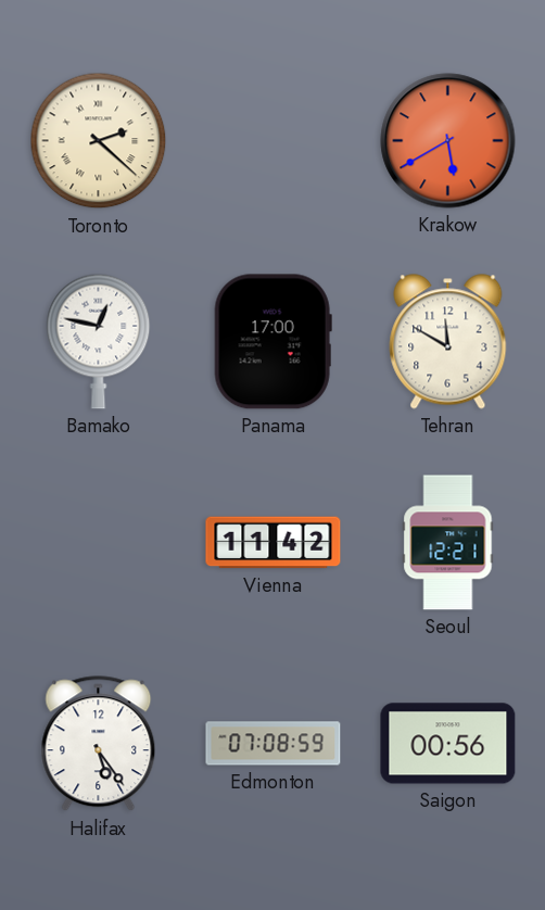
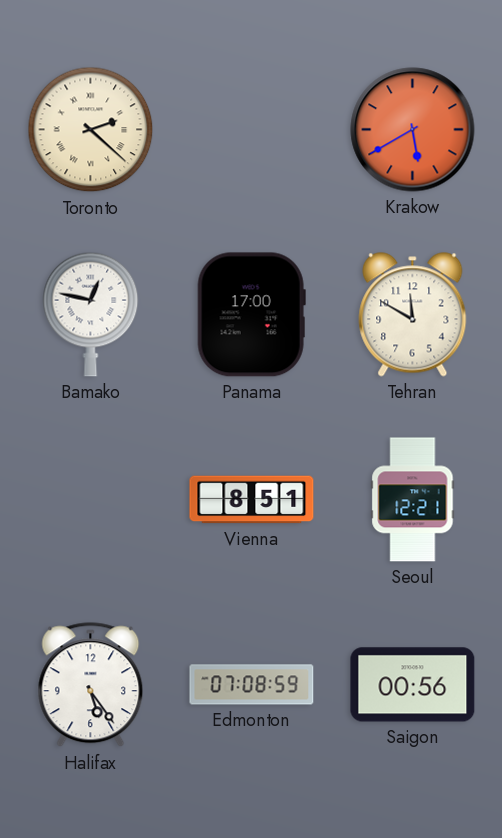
Vienna: 11:42 -> 8:51 (252, 500)
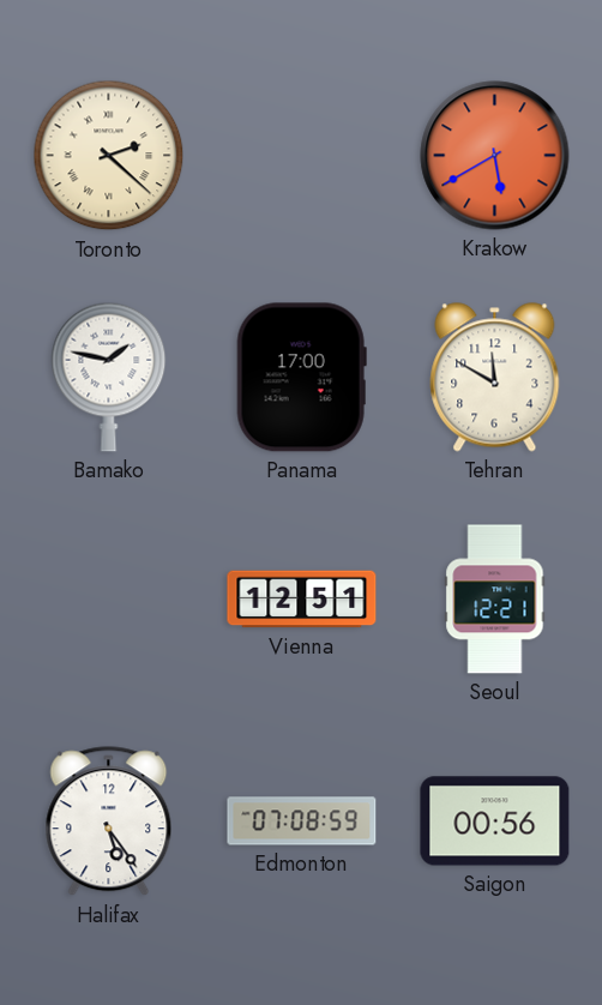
Bamako: 12:47 -> 1:47 (109, 377)
Vienna: 8:51 -> 12:51 (302, 600)
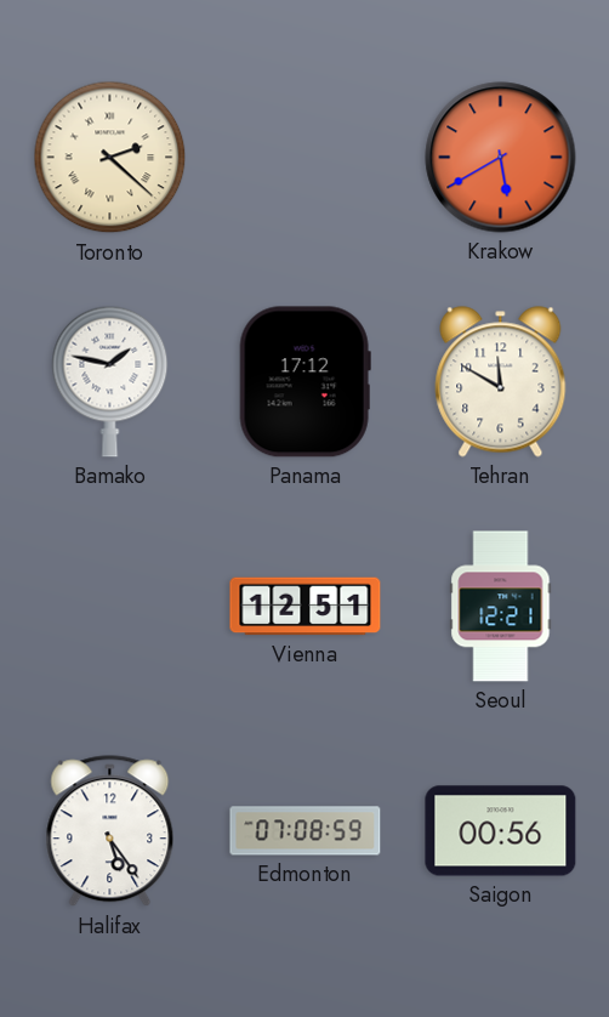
Panama: 17:00 -> 17:12 (304, 382)
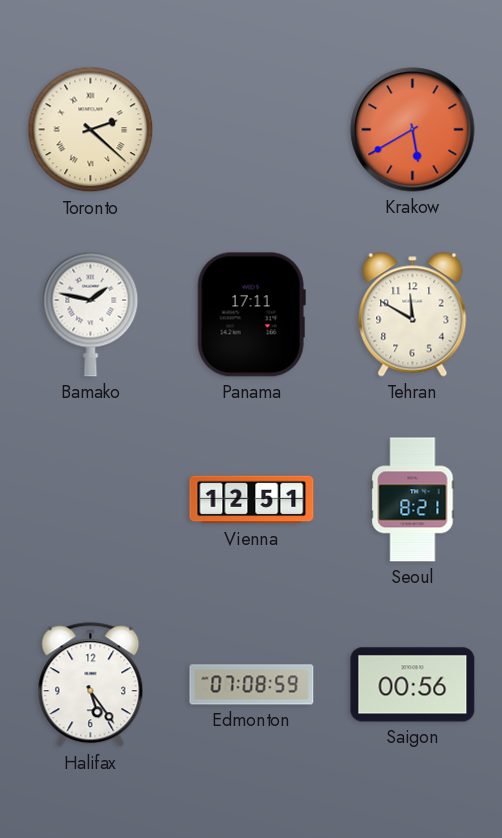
Panama: 17:12 -> 17:11 (251, 315)
Seoul: 12:21 -> 8:21 (413, 500)
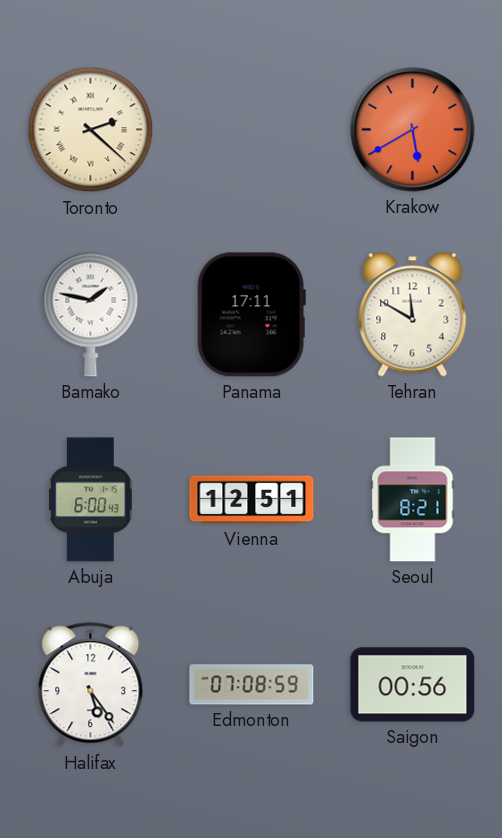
Abuja: none -> 6:00 (91, 500)
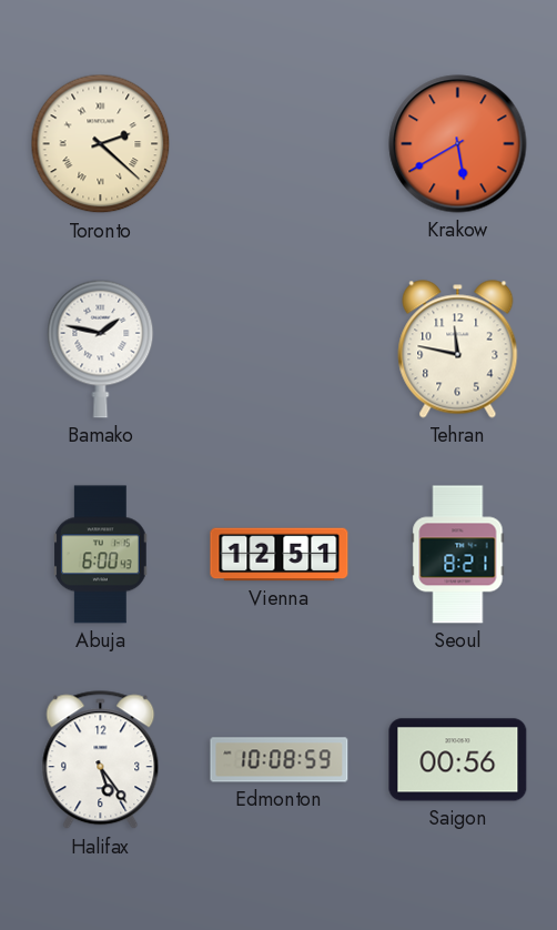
Panama: 17:11 -> none (251, 315)
Tehran: 11:50 -> 11:47 (458, 350)
Edmonton: 07:08 -> 10:08 (280, 760)
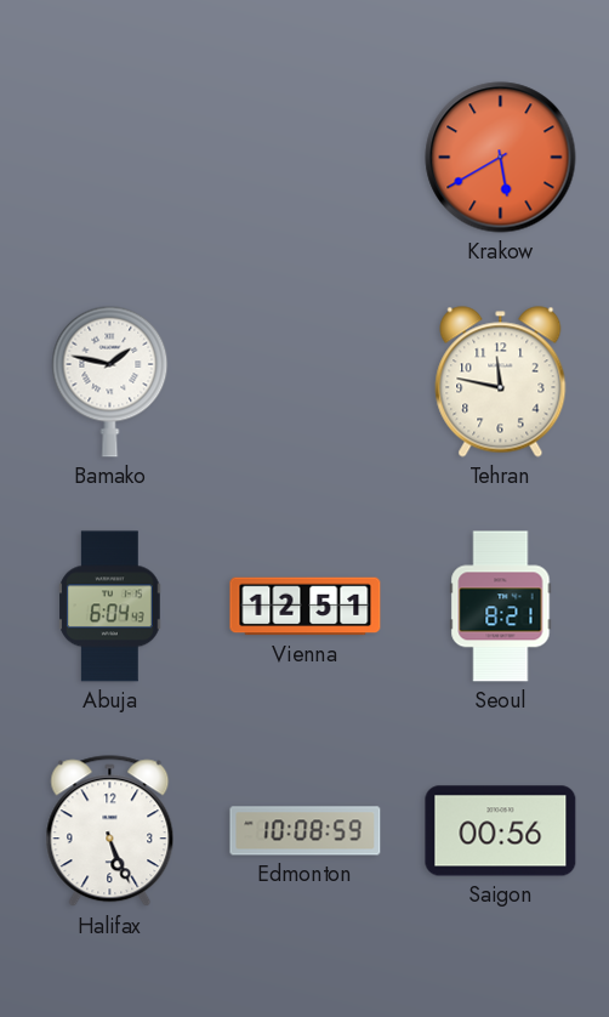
Toronto: 2:22 -> none (101, 144)
Abuja: 6:00 -> 6:04 (110, 607)
Halifax: 5:24 -> 5:26 (110, 831)
